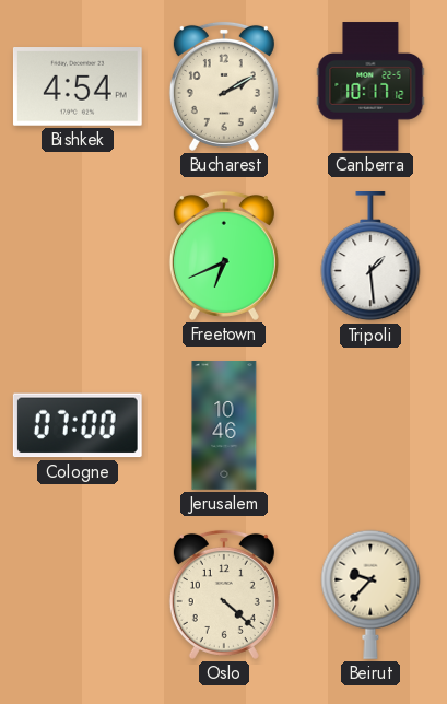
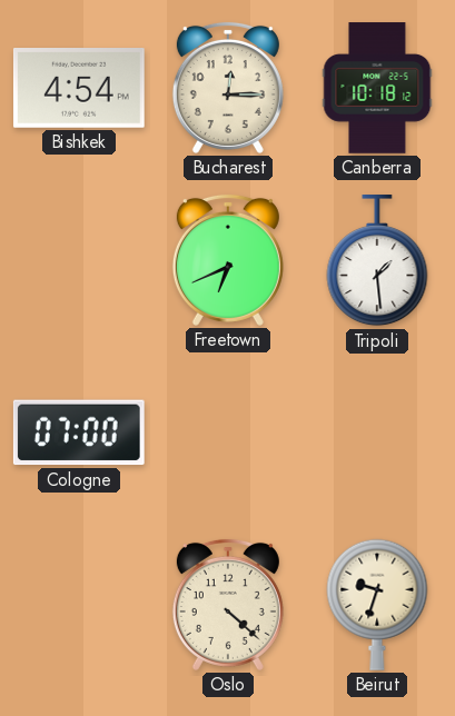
Bucharest: 2:10 -> 12:15 (228, 88)
Canberra: 10:17 -> 10:18 (377, 88)
Jerusalem: 10:46 -> none (224, 425)
Beirut: 9:37 -> 9:33 (377, 605)
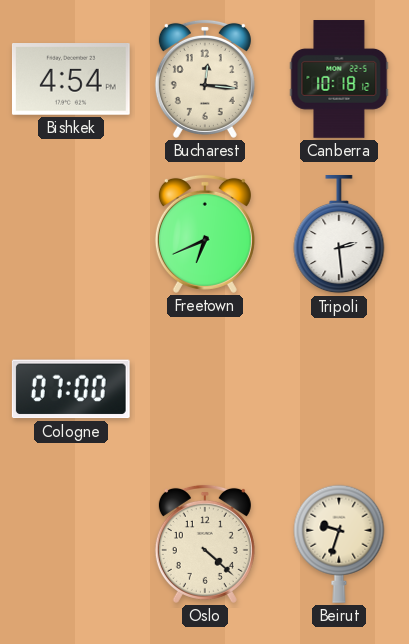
Bucharest: 12:15 -> 12:16 (205, 79)
Tripoli: 1:29 -> 2:29 (339, 235)
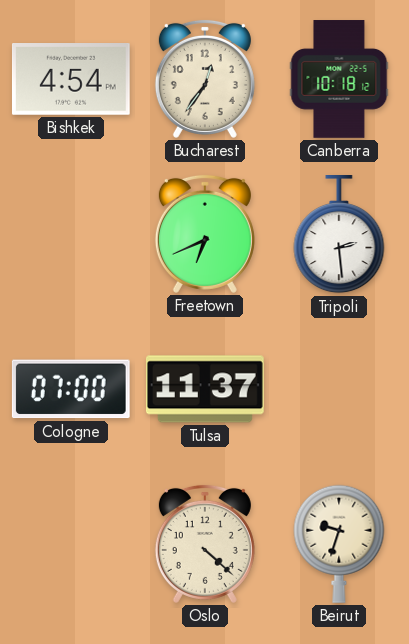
Bucharest: 12:16 -> 12:36 (205, 79)
Tulsa: none -> 11:37 (206, 389)
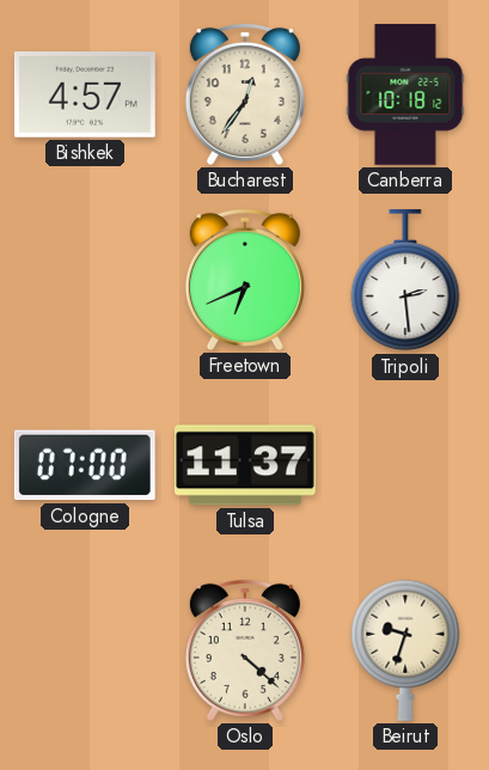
Bishkek: 4:54 -> 4:57 (85, 96)
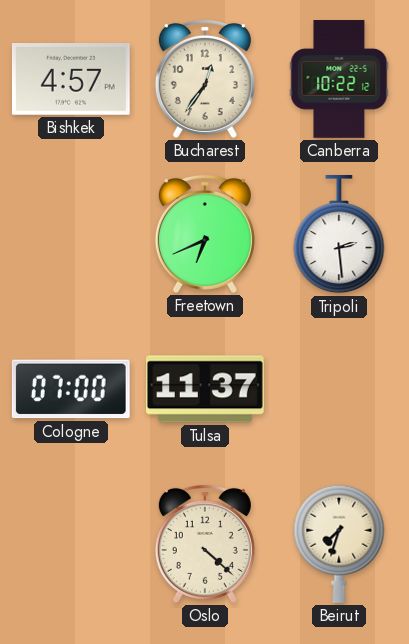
Canberra: 10:18 -> 10:22 (339, 79)
Beirut: 9:33 -> 7:33 (339, 544)
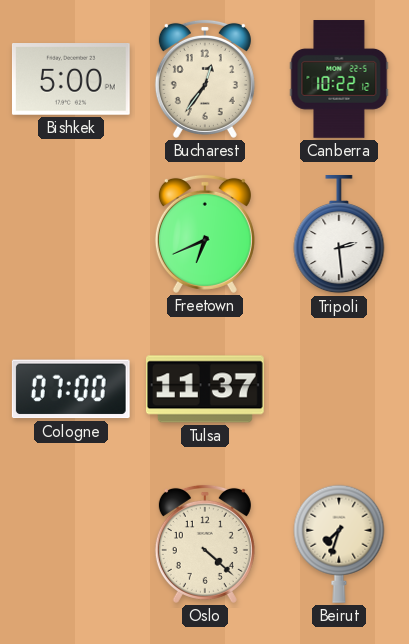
Bishkek: 4:57 -> 5:00 (71, 80)
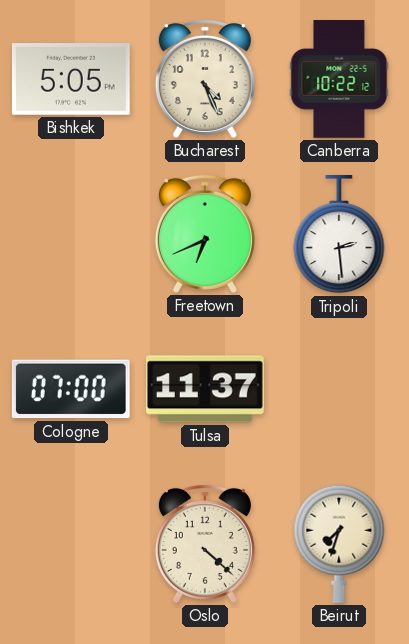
Bishkek: 5:00 -> 5:05 (71, 80)
Bucharest: 12:36 -> 4:26 (205, 79)
